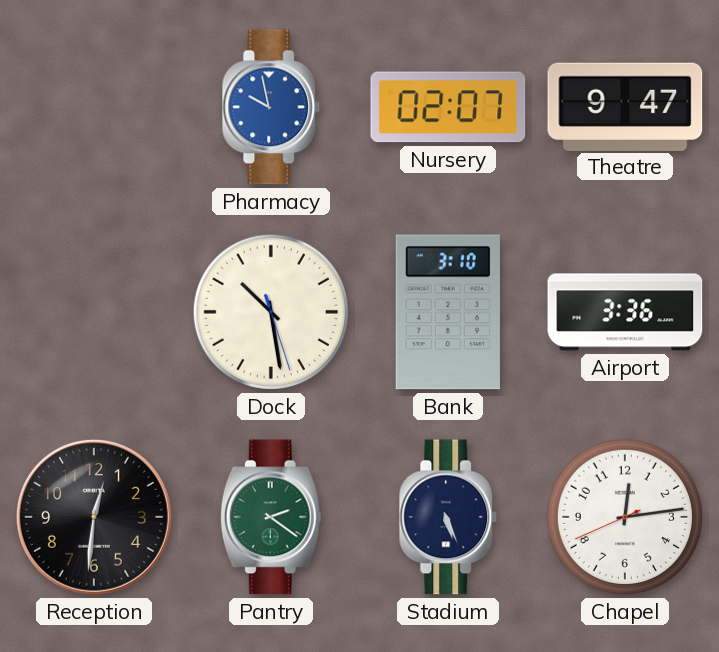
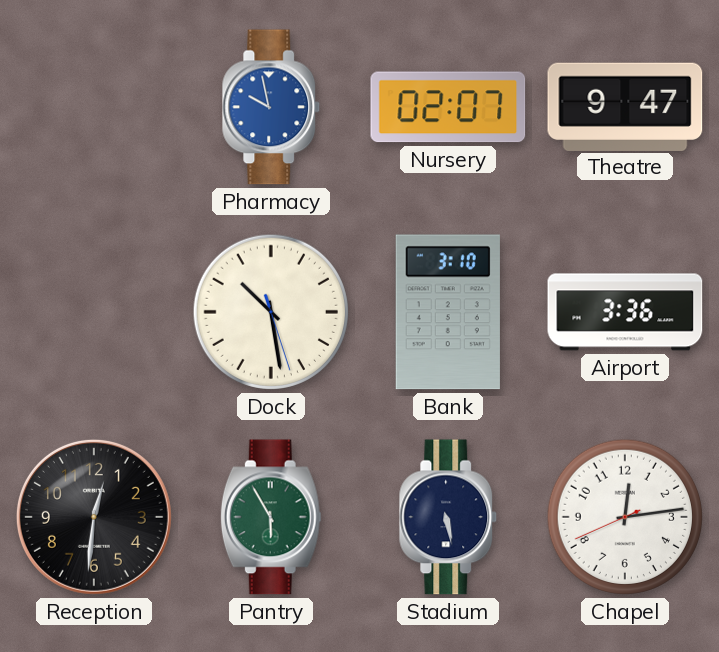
Pantry: 2:21 -> 5:55 (271, 517)
Stadium: 5:26 -> 5:28 (448, 517)
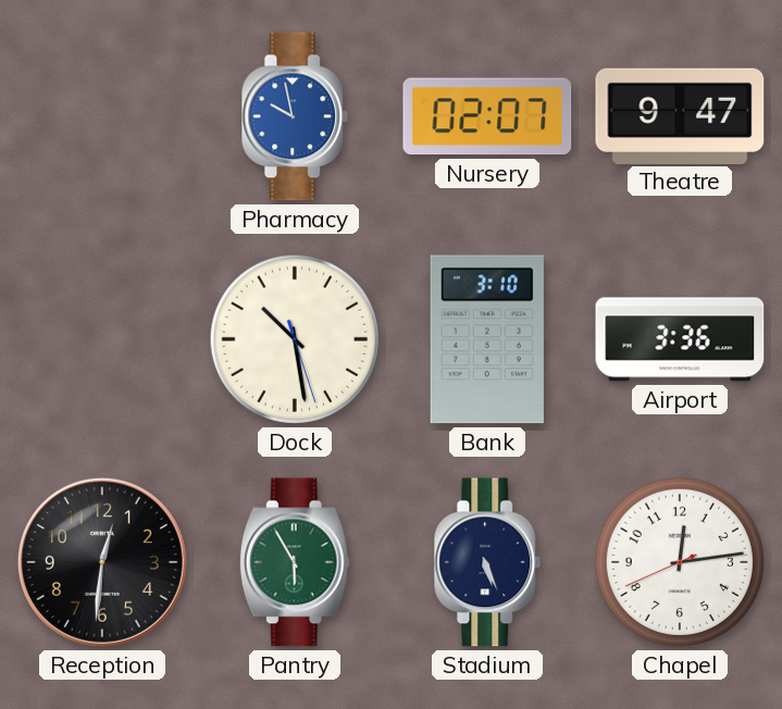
Stadium: 5:28 -> 5:26 (487, 562)
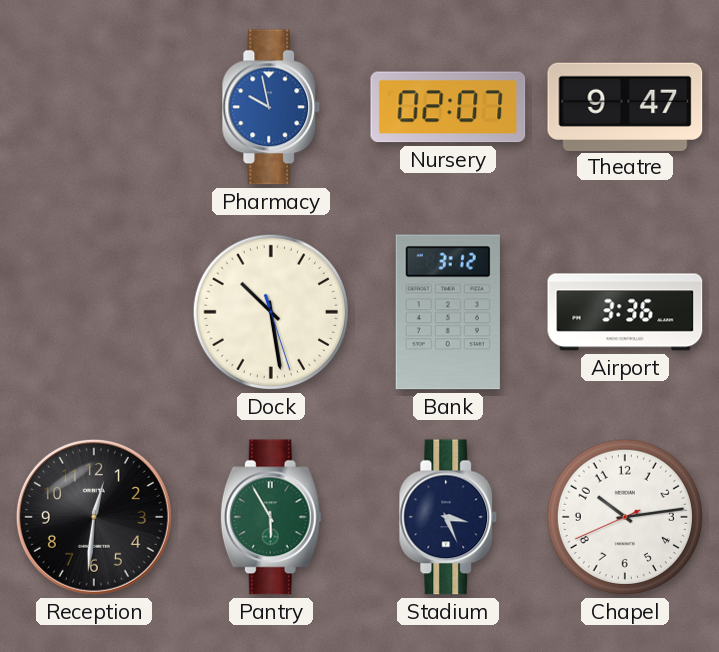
Bank: 3:10 -> 3:12 (448, 312)
Stadium: 5:26 -> 3:26 (448, 517)
Chapel: 12:13 -> 10:13 (625, 517)
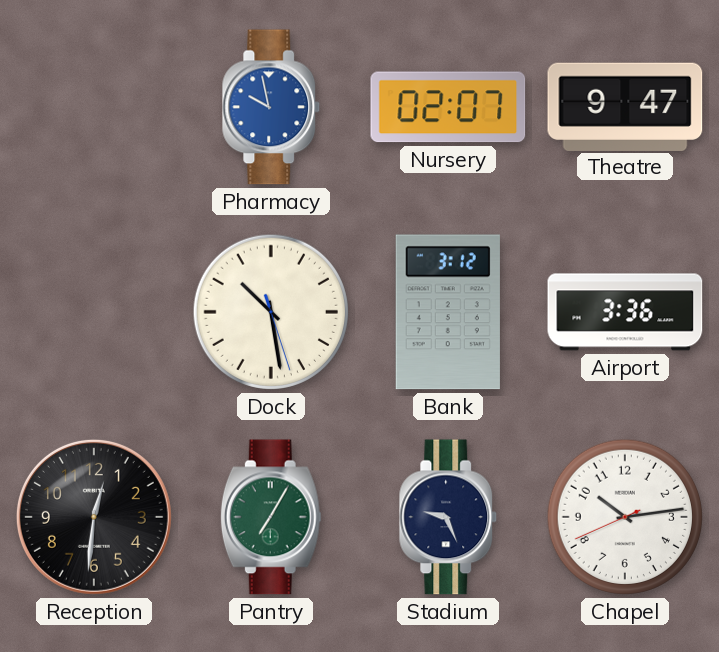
Pantry: 5:55 -> 7:05 (271, 517)
Stadium: 3:26 -> 9:26 (448, 517)
